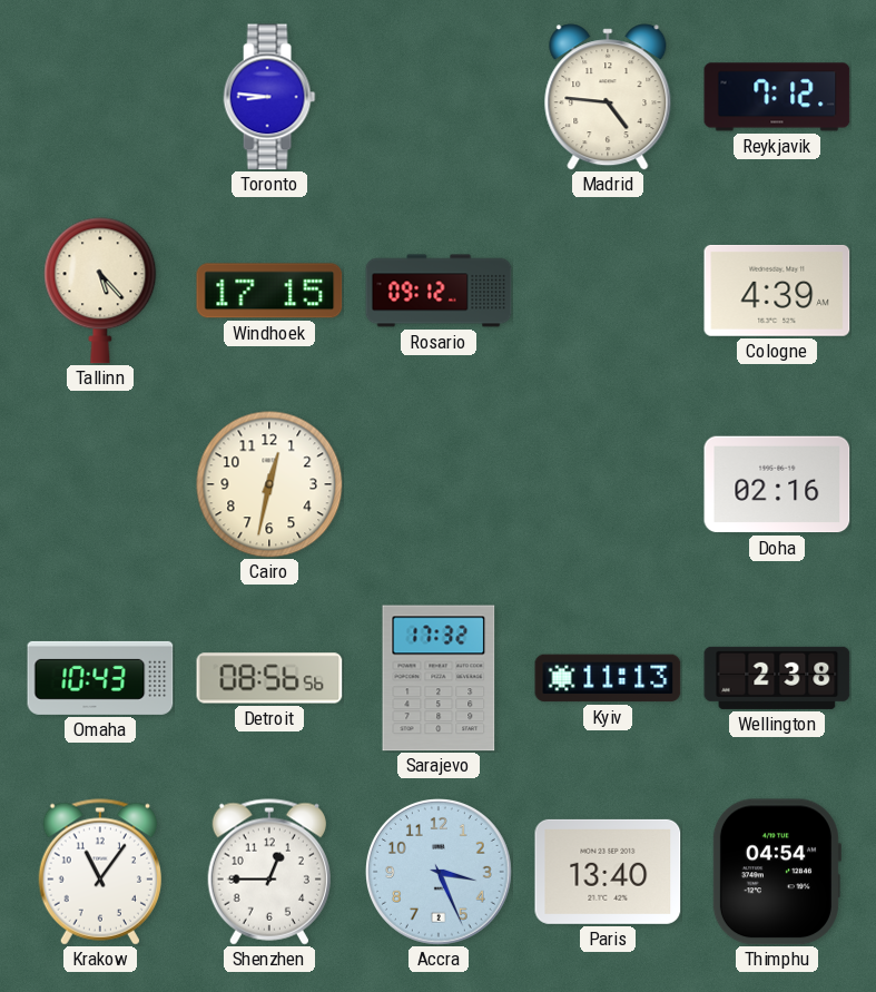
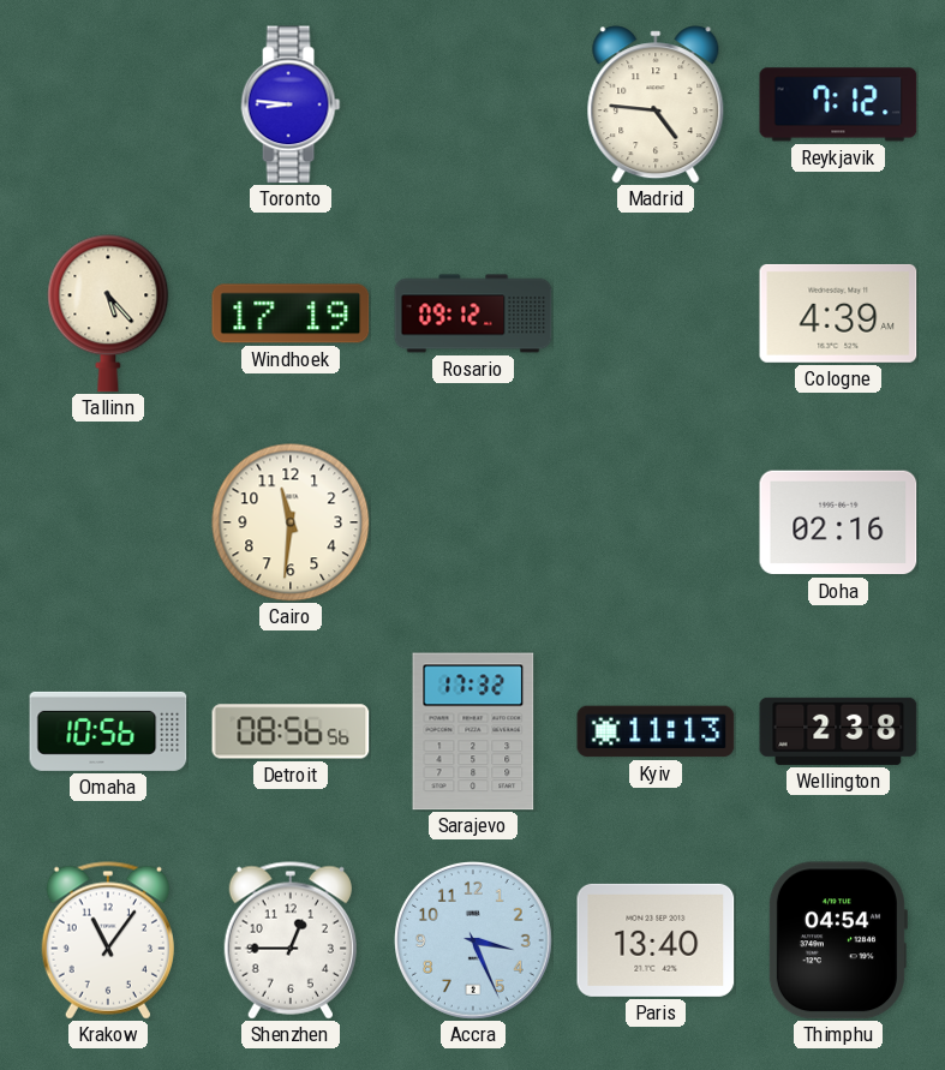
Windhoek: 17:15 -> 17:19 (291, 313)
Cairo: 12:32 -> 11:31 (291, 522)
Omaha: 10:43 -> 10:56 (108, 731)
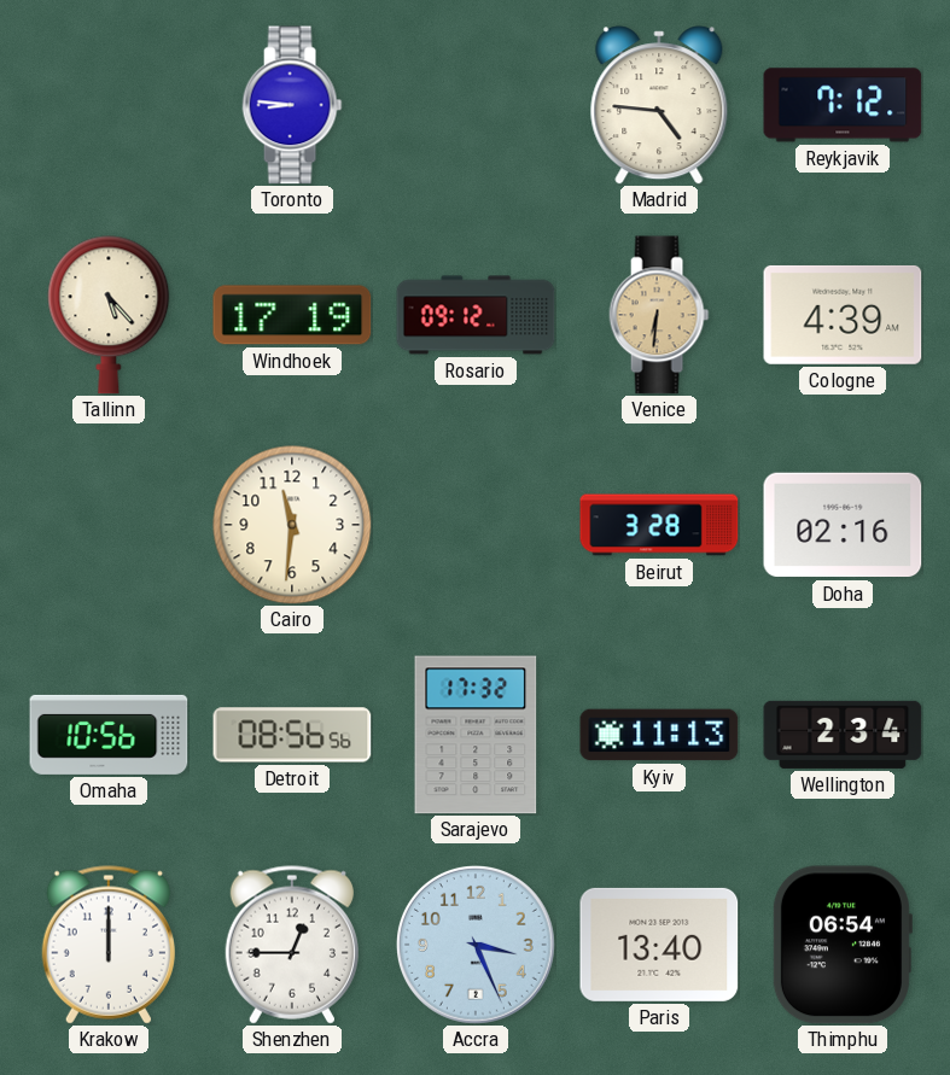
Venice: none -> 6:31 (659, 315)
Beirut: none -> 3:28 (659, 525)
Wellington: 2:38 -> 2:34 (843, 735)
Krakow: 11:06 -> 12:00 (109, 945)
Thimphu: 04:54 -> 06:54 (841, 945)
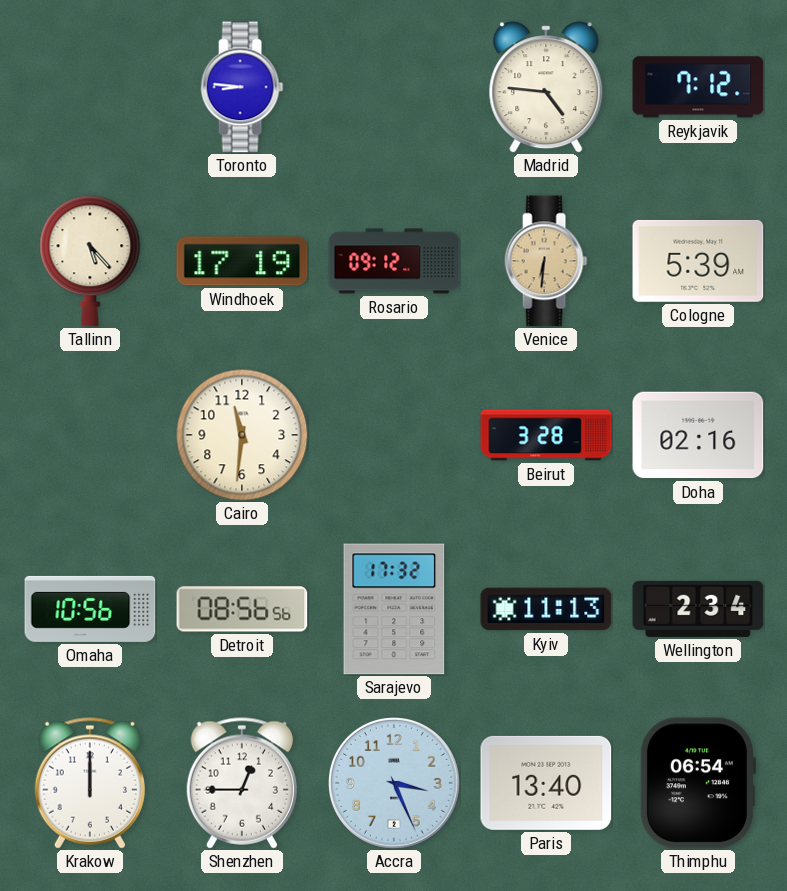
Cologne: 4:39 -> 5:39 (698, 261)
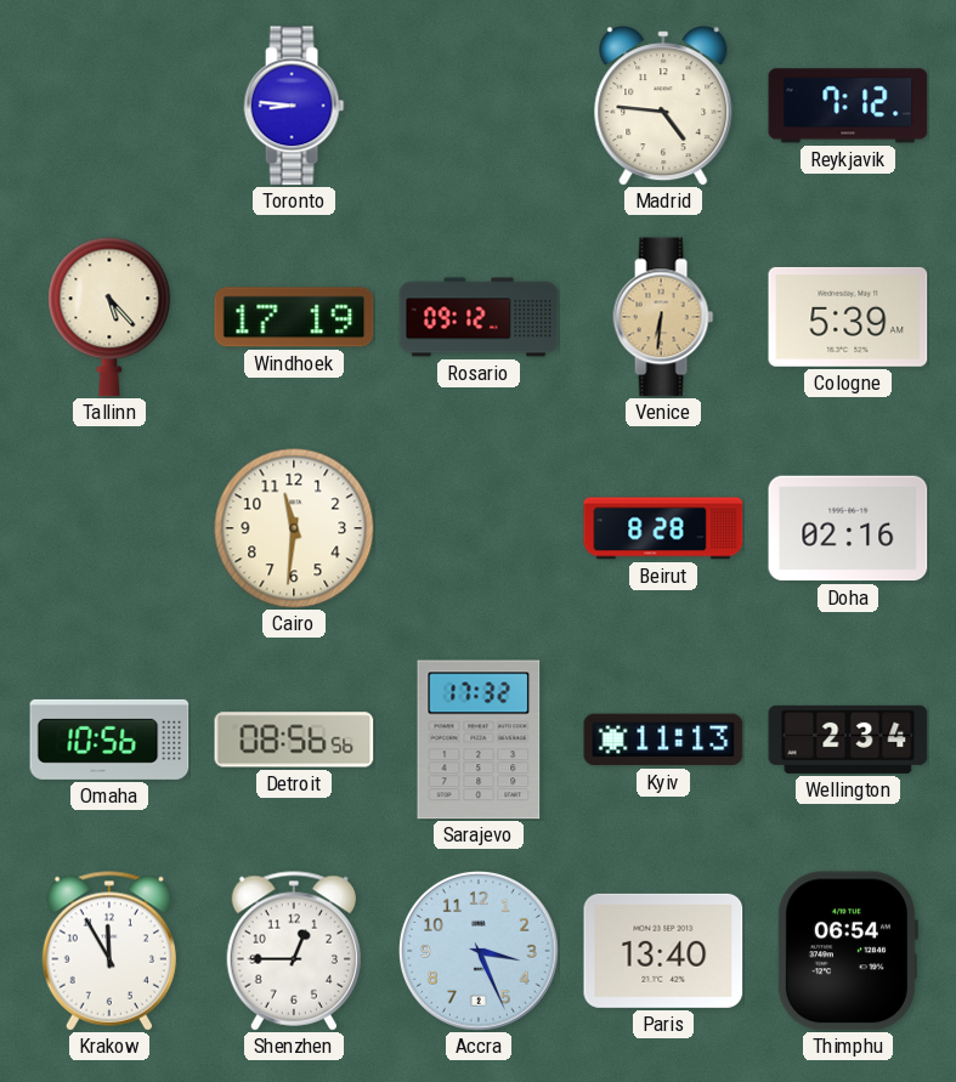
Beirut: 3:28 -> 8:28 (663, 528)
Krakow: 12:00 -> 11:55 (109, 951)
